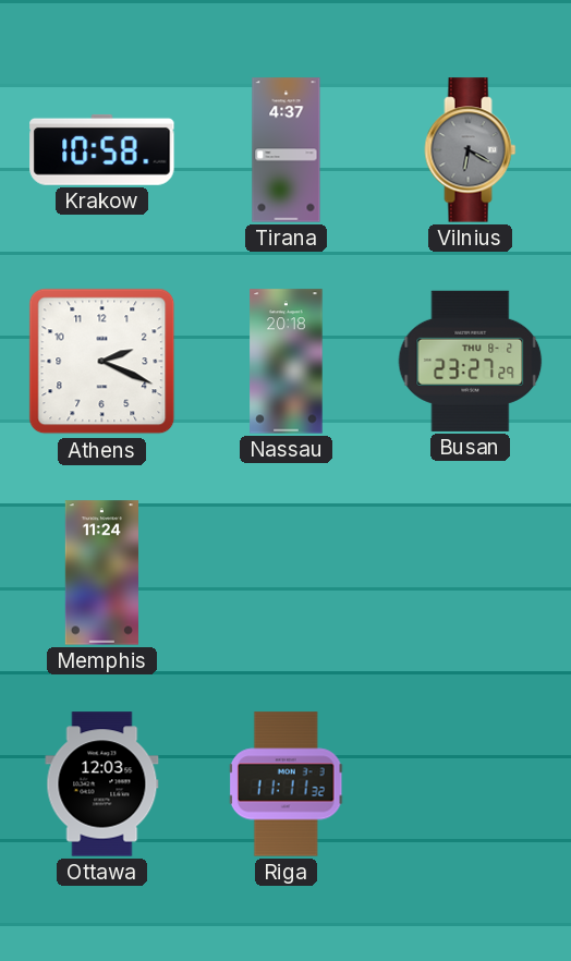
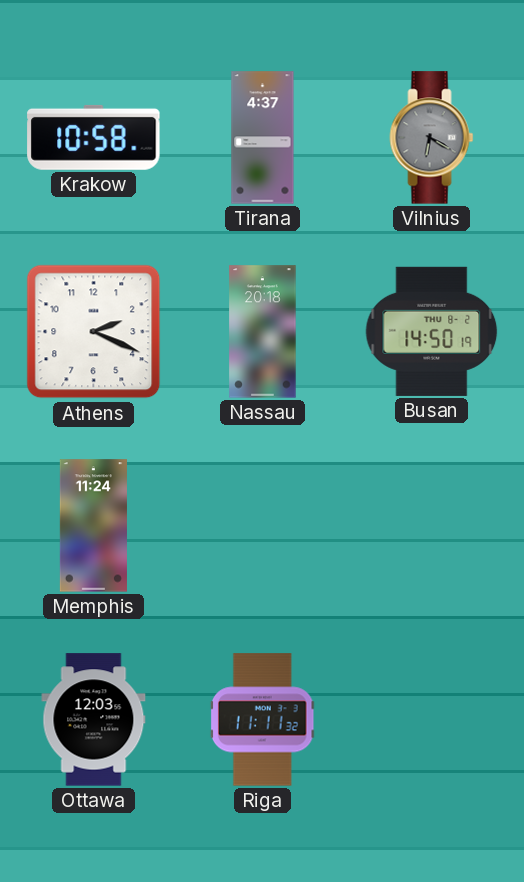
Busan: 23:27 -> 14:50 (432, 331)
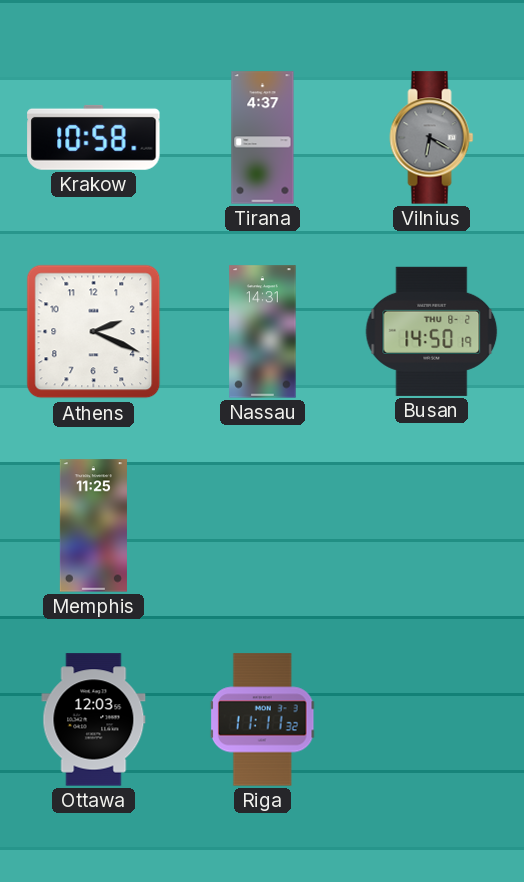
Nassau: 20:18 -> 14:31 (263, 332)
Memphis: 11:24 -> 11:25 (93, 526)
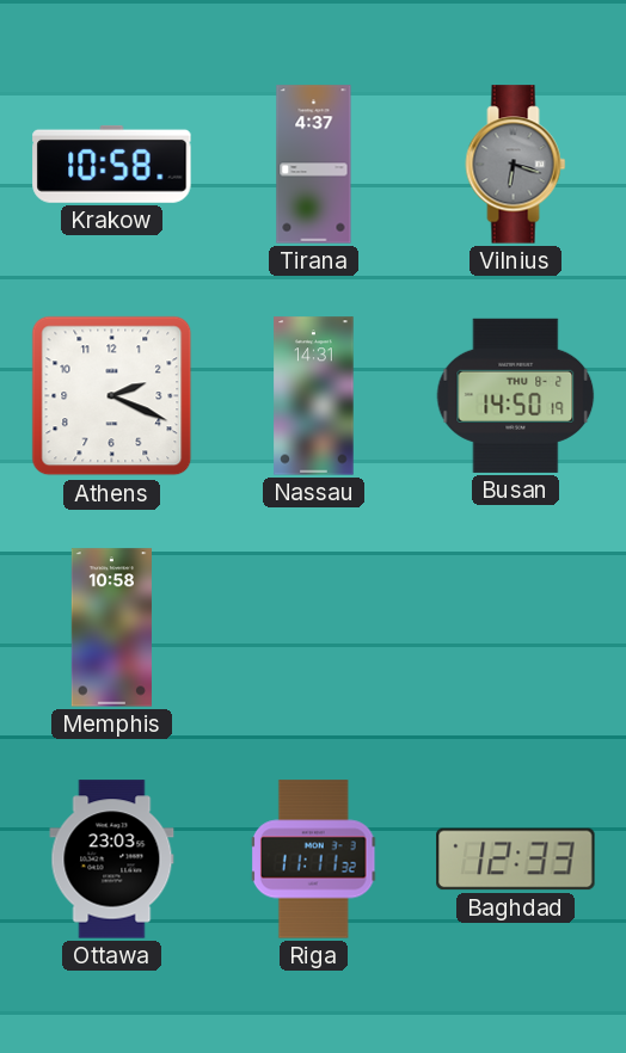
Vilnius: 6:20 -> 6:18 (516, 165)
Memphis: 11:25 -> 10:58 (111, 628)
Ottawa: 12:03 -> 23:03 (112, 860)
Baghdad: none -> 12:33 (516, 860)
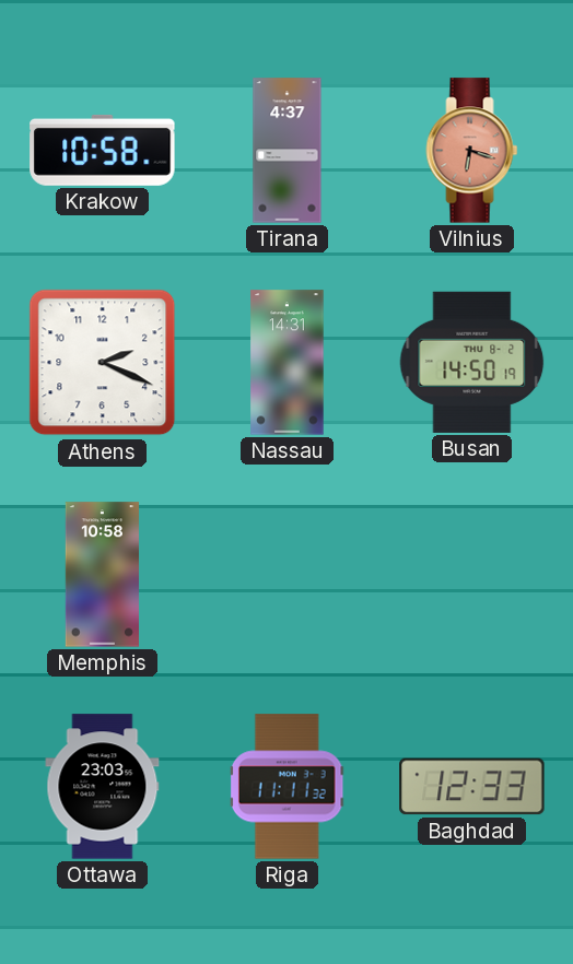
Vilnius dial: grey -> salmon (472, 151)
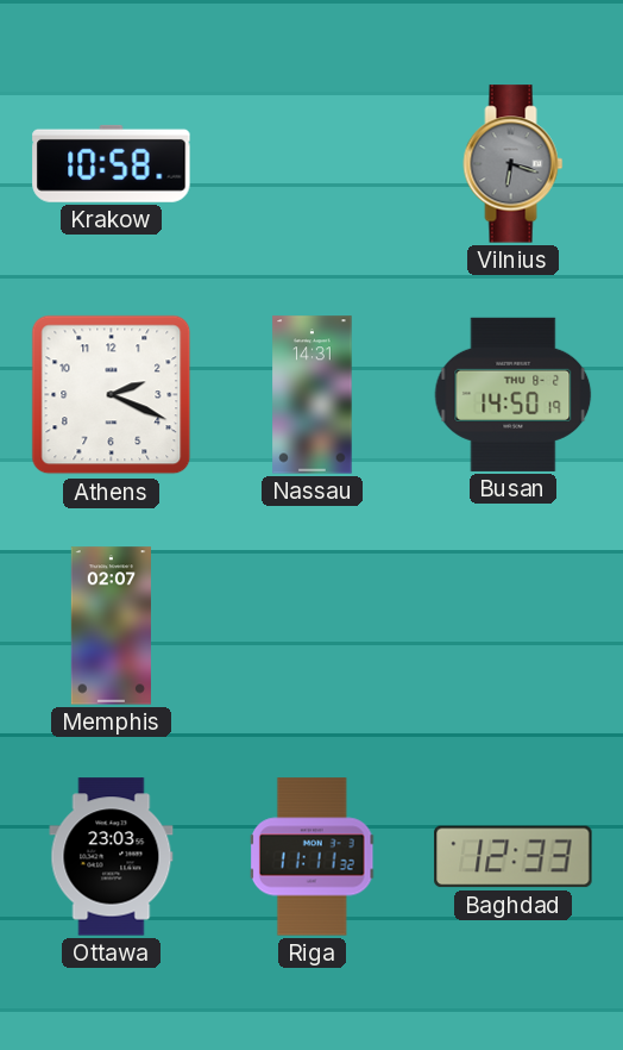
Tirana: 4:37 -> none (288, 151)
Vilnius dial: salmon -> grey (514, 164)
Memphis: 10:58 -> 02:07 (111, 626)
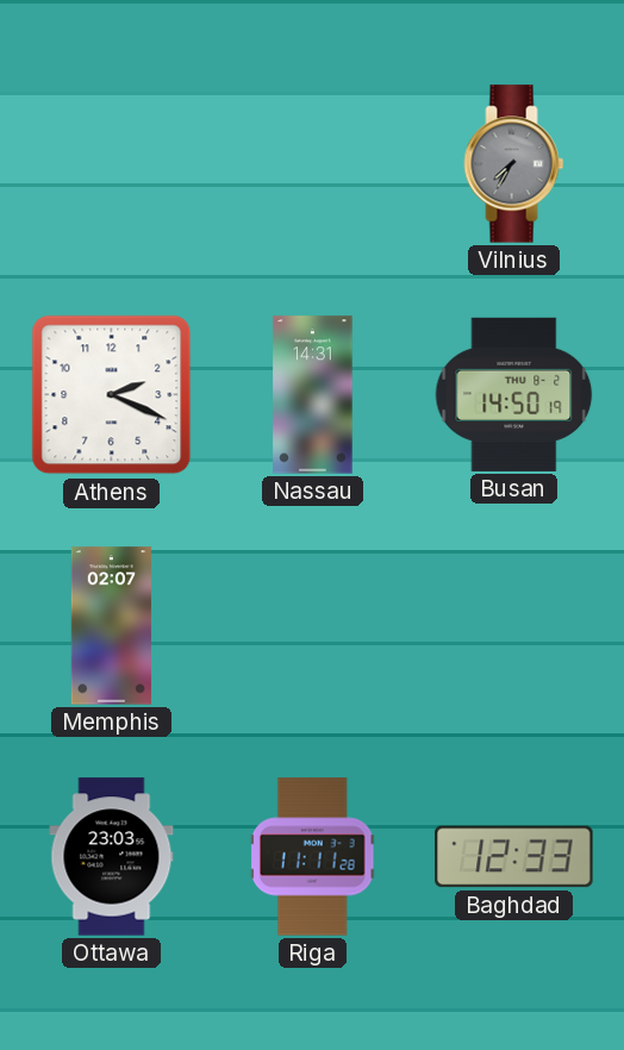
Krakow: 10:58 -> none (112, 163)
Vilnius: 6:18 -> 7:35 (514, 164)
Riga: 11:11:32 -> 11:11:28 (313, 857)
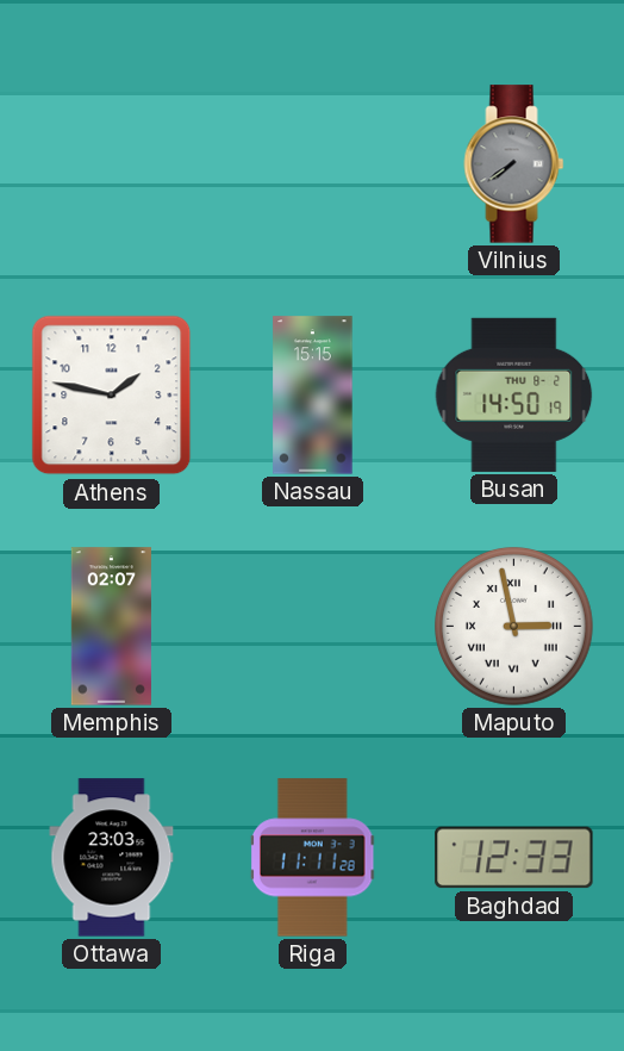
Vilnius: 7:35 -> 7:39 (514, 164)
Athens: 2:19 -> 1:47 (112, 396)
Nassau: 14:31 -> 15:15 (313, 396)
Maputo: none -> 2:58 (514, 627)
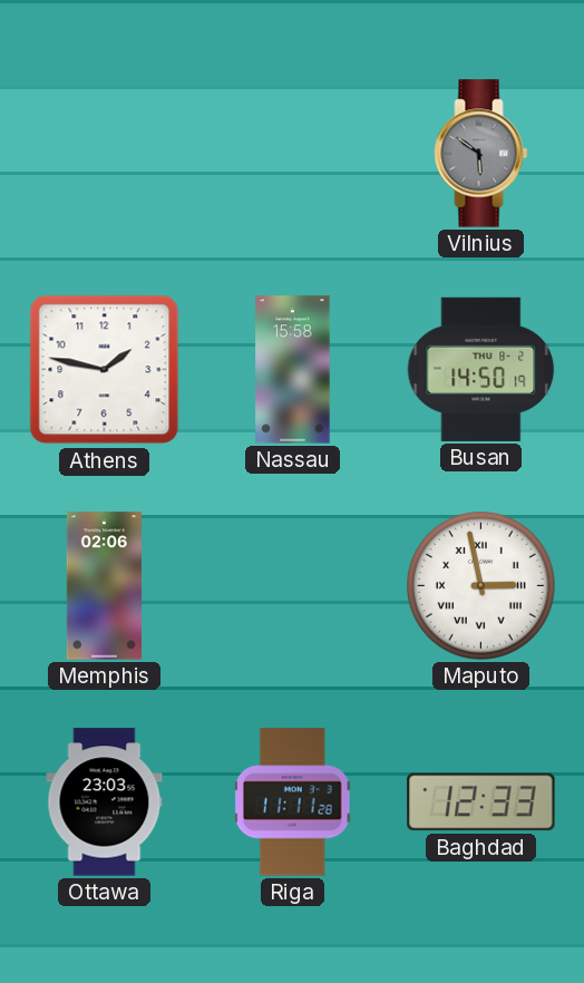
Vilnius: 7:39 -> 5:51 (481, 154)
Nassau: 15:15 -> 15:58 (293, 370)
Memphis: 02:07 -> 02:06 (104, 586)
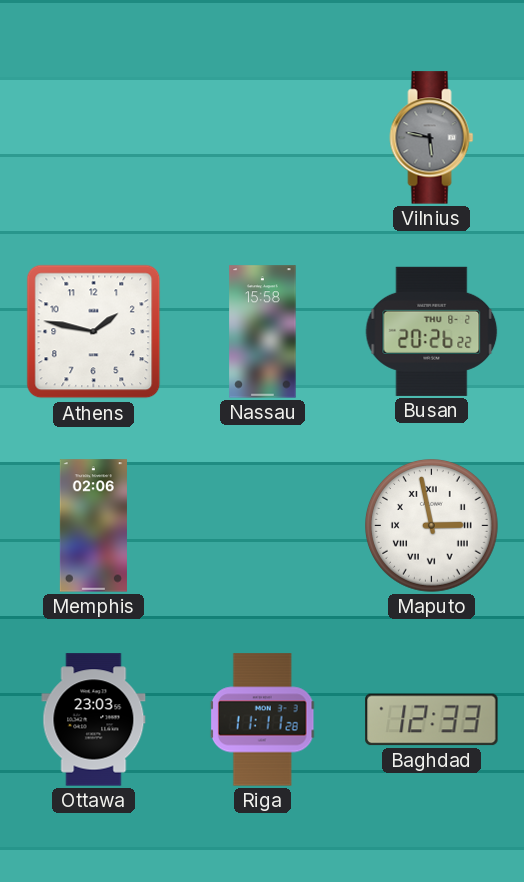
Vilnius: 5:51 -> 5:47 (432, 138)
Busan: 14:50 -> 20:26 (432, 331)
